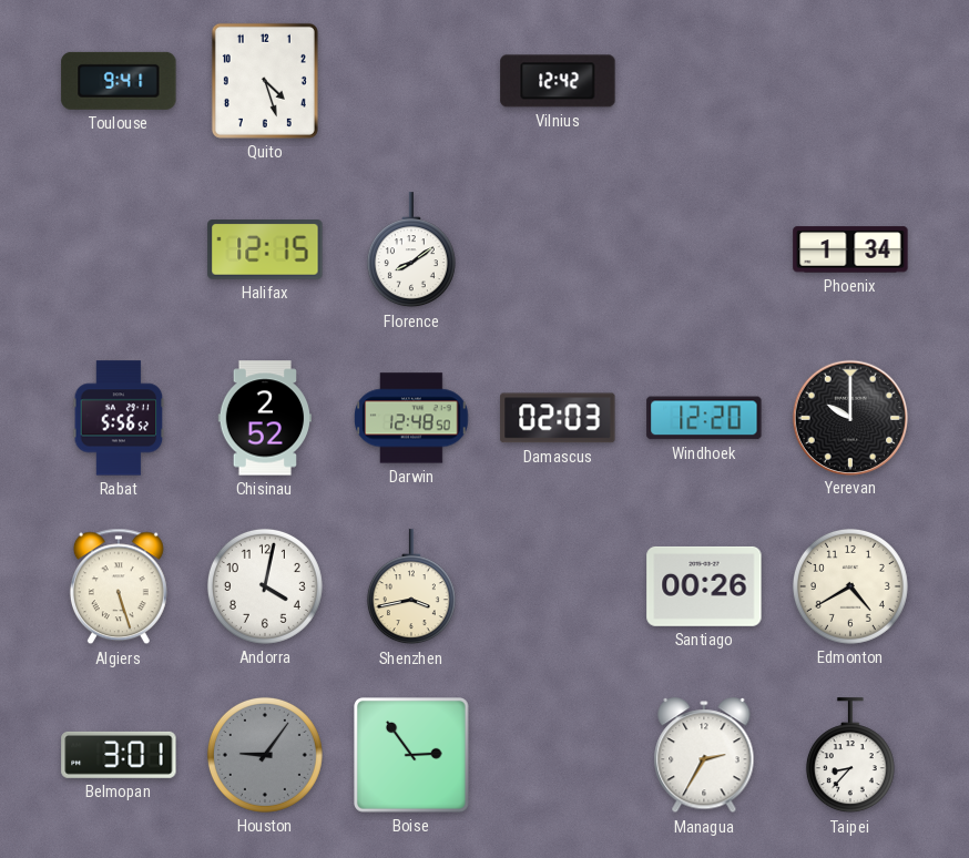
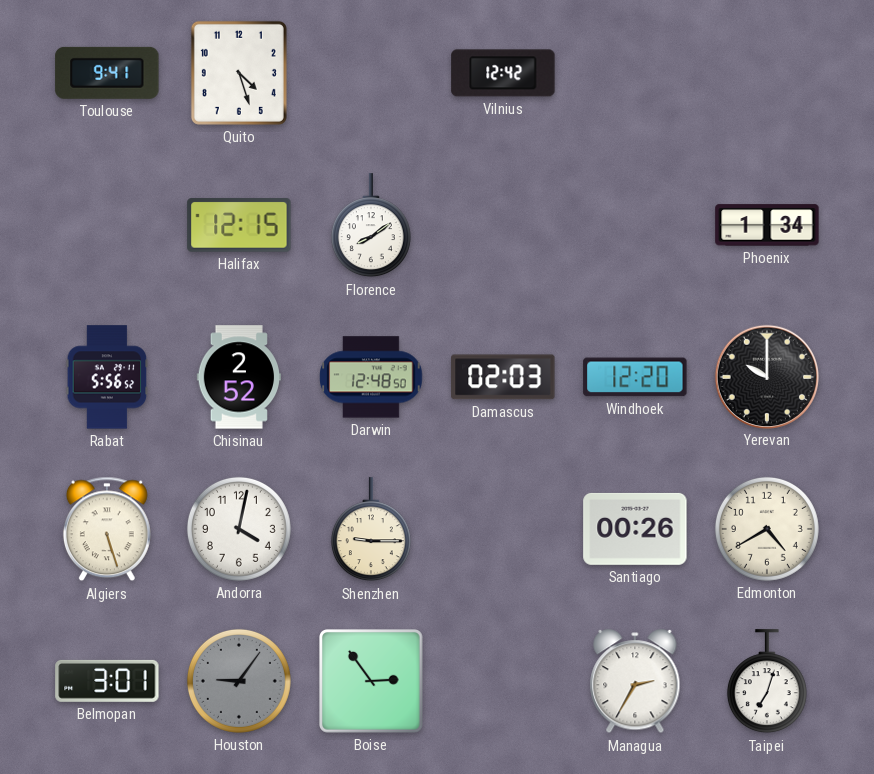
Shenzhen: 3:43 -> 9:15 (371, 530)
Taipei: 8:37 -> 7:03 (767, 682)
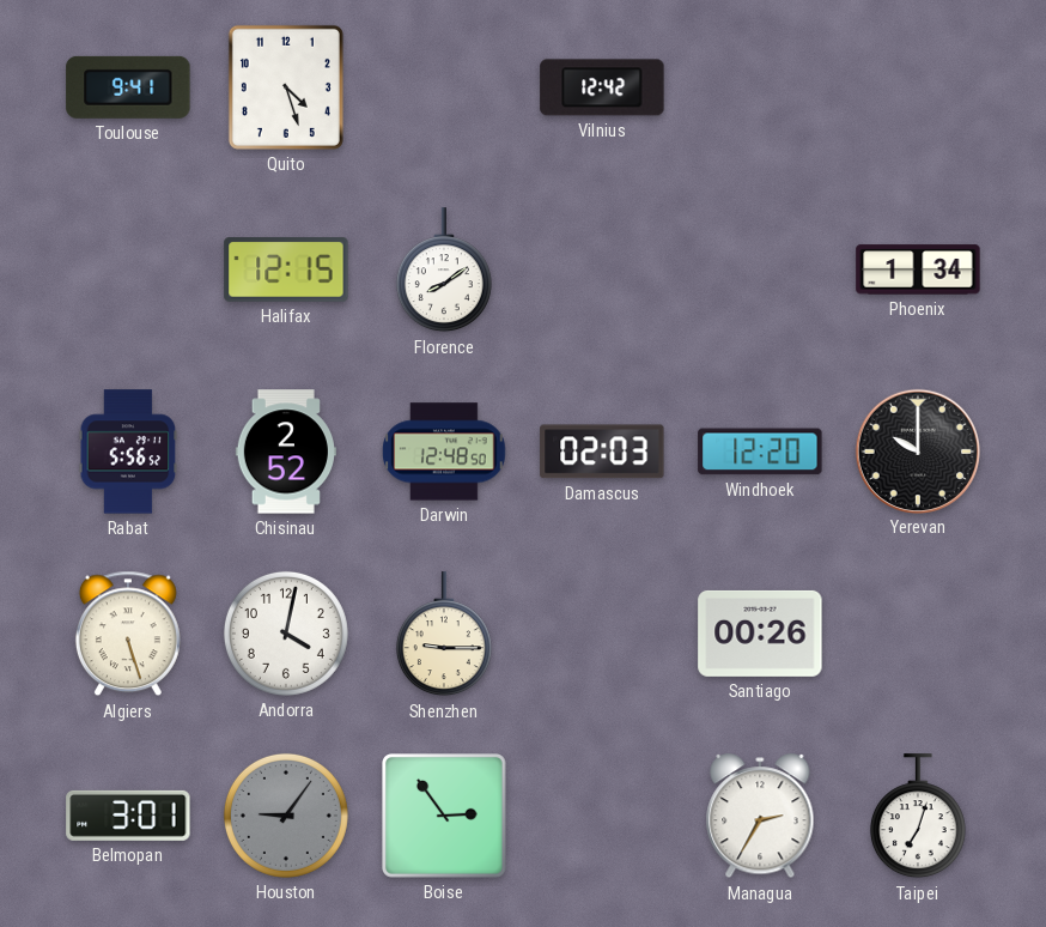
Edmonton: 4:40 -> none (767, 529)
